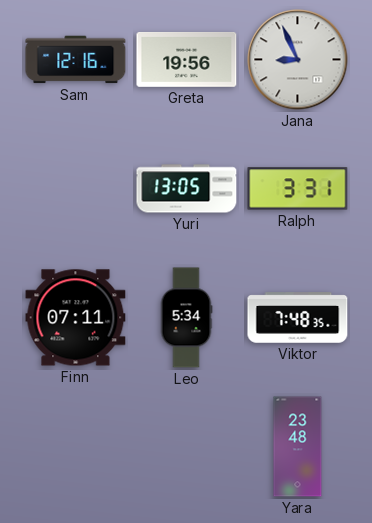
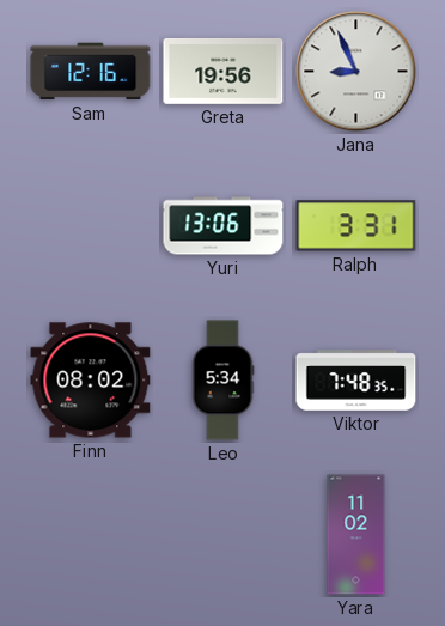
Yuri: 13:05 -> 13:06 (224, 226)
Finn: 07:11 -> 08:02 (91, 381)
Yara: 23:48 -> 11:02 (356, 535)
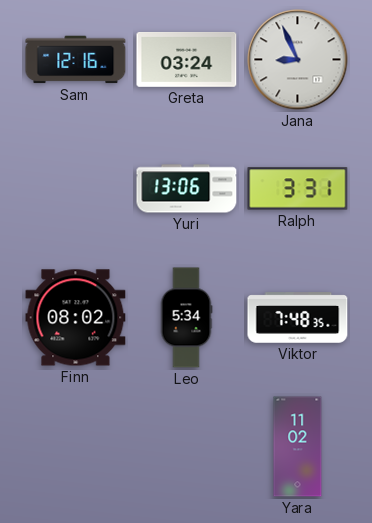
Greta: 19:56 -> 03:24 (187, 59)
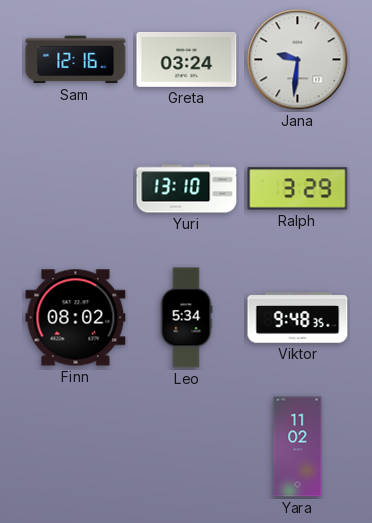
Jana: 8:56 -> 9:31 (298, 60)
Yuri: 13:06 -> 13:10 (187, 189)
Ralph: 3:31 -> 3:29 (298, 189)
Viktor: 7:48 -> 9:48 (298, 318)
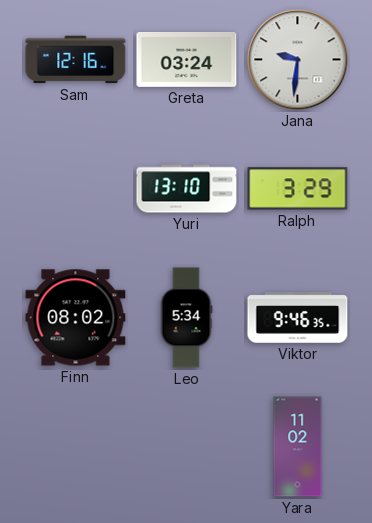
Viktor: 9:48 -> 9:46 (298, 318)
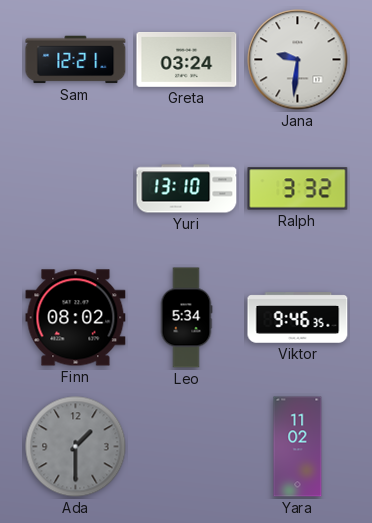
Sam: 12:16 -> 12:21 (76, 60)
Ralph: 3:29 -> 3:32 (298, 189)
Ada: none -> 1:30 (76, 447)
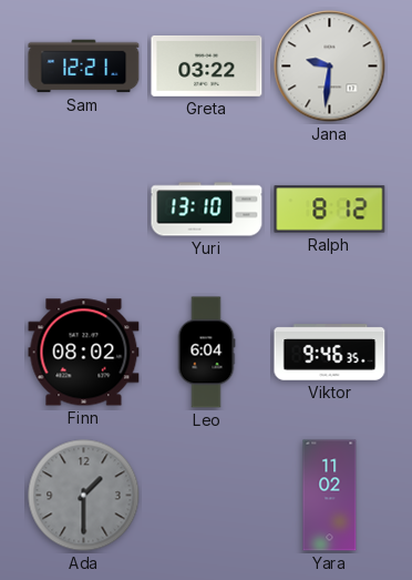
Greta: 03:24 -> 03:22 (207, 65)
Ralph: 3:32 -> 8:12 (330, 210)
Leo: 5:34 -> 6:04 (206, 353)
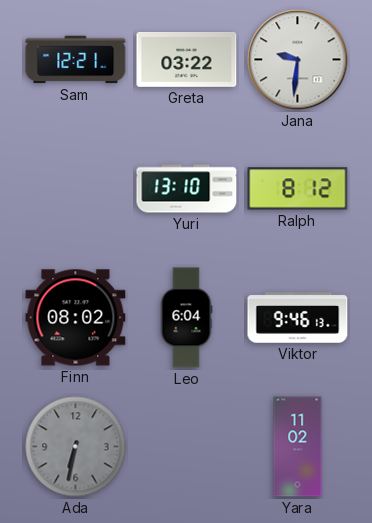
Viktor: 9:46:35 -> 9:46:13 (298, 318)
Ada: 1:30 -> 6:32 (76, 447)
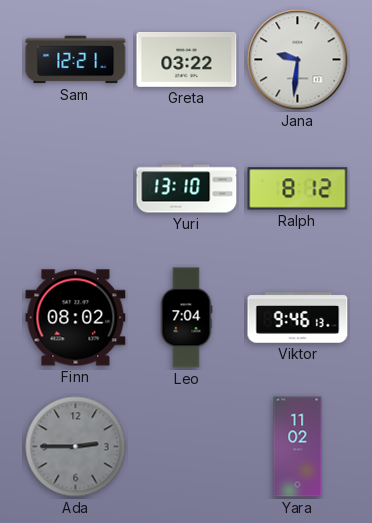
Leo: 6:04 -> 7:04 (186, 318)
Ada: 6:32 -> 2:45 (76, 447)
